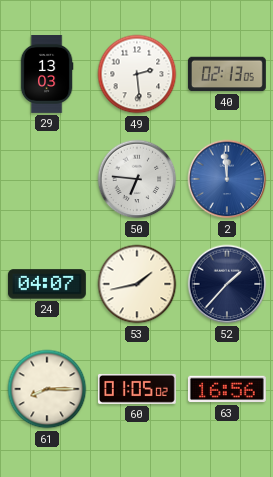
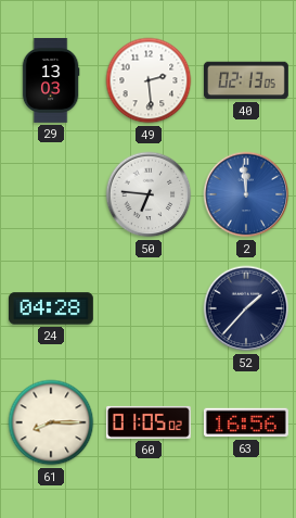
24: 04:07 -> 04:28 (51, 308)
53: 1:43 -> none (137, 284)
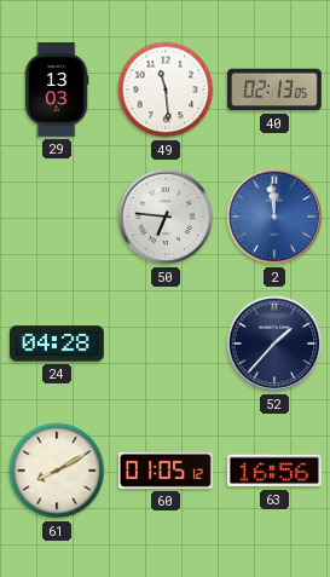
49: 2:29 -> 11:29 (166, 90)
61: 8:15 -> 8:10 (57, 471)
60: 01:05:02 -> 01:05:12 (166, 471)
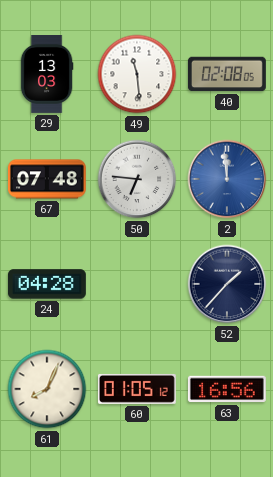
40: 02:13 -> 02:08 (227, 74)
67: none -> 07:48 (47, 179)
61: 8:10 -> 8:04 (47, 389)
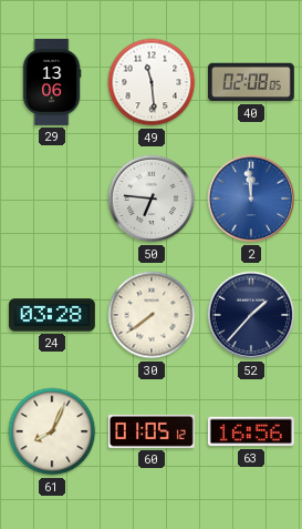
29: 13:03 -> 13:06 (52, 83)
67: 07:48 -> none (47, 179)
24: 04:28 -> 03:28 (52, 315)
30: none -> 7:39 (152, 315)
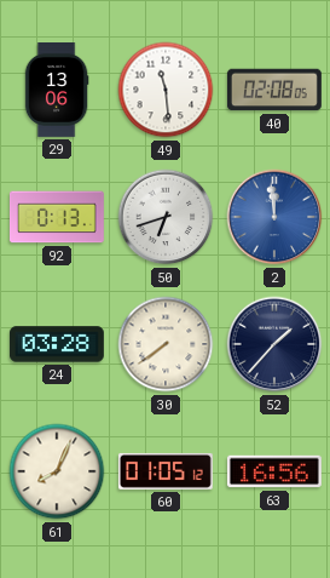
92: none -> 0:13 (57, 217)
50: 6:46 -> 6:42 (166, 217)
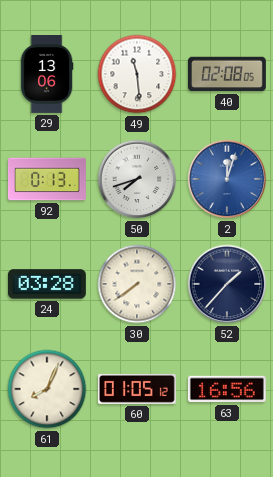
50: 6:42 -> 7:42 (137, 179)
2: 11:59 -> 12:03 (227, 179)
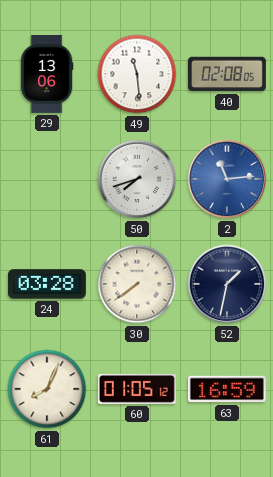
92: 0:13 -> none (47, 179)
2: 12:03 -> 11:14 (227, 179)
52: 1:37 -> 1:32 (227, 284)
63: 16:56 -> 16:59 (227, 389)
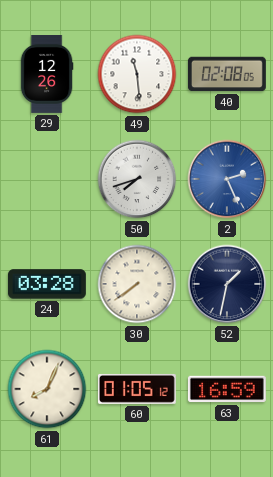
29: 13:06 -> 12:26 (47, 75)
2: 11:14 -> 2:26 (227, 179)
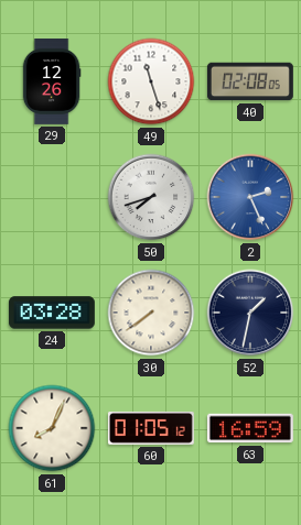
49: 11:29 -> 11:27 (151, 81)
